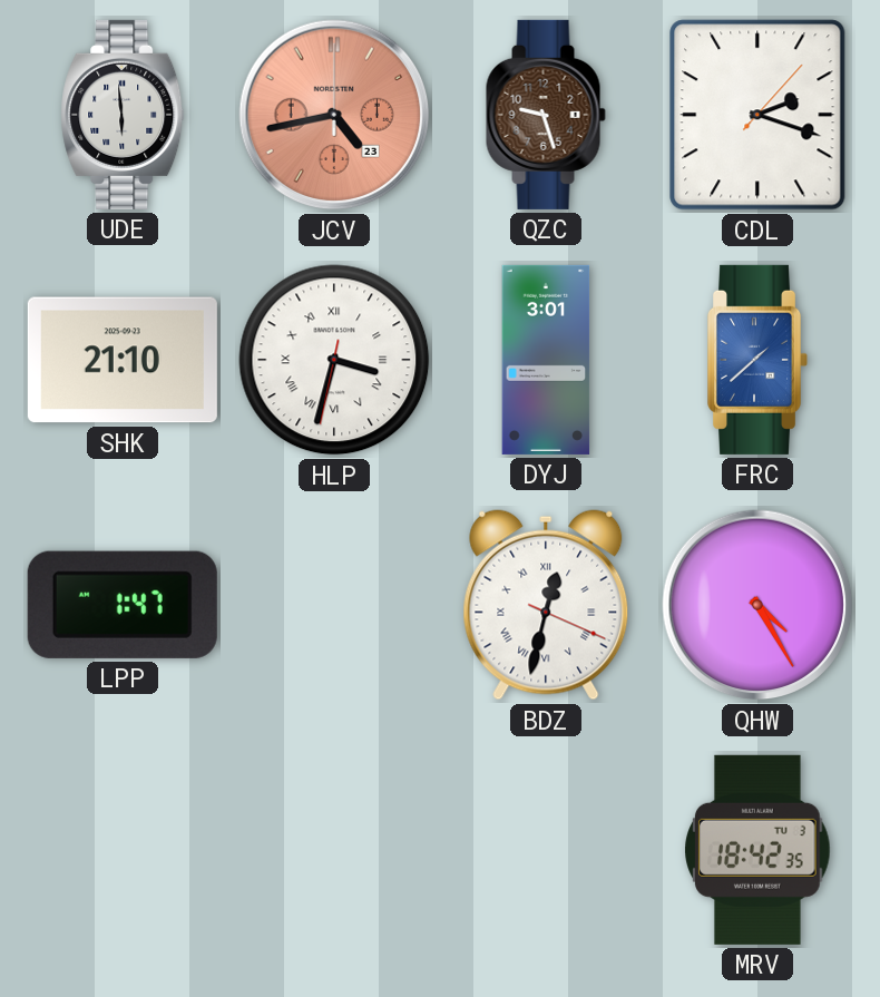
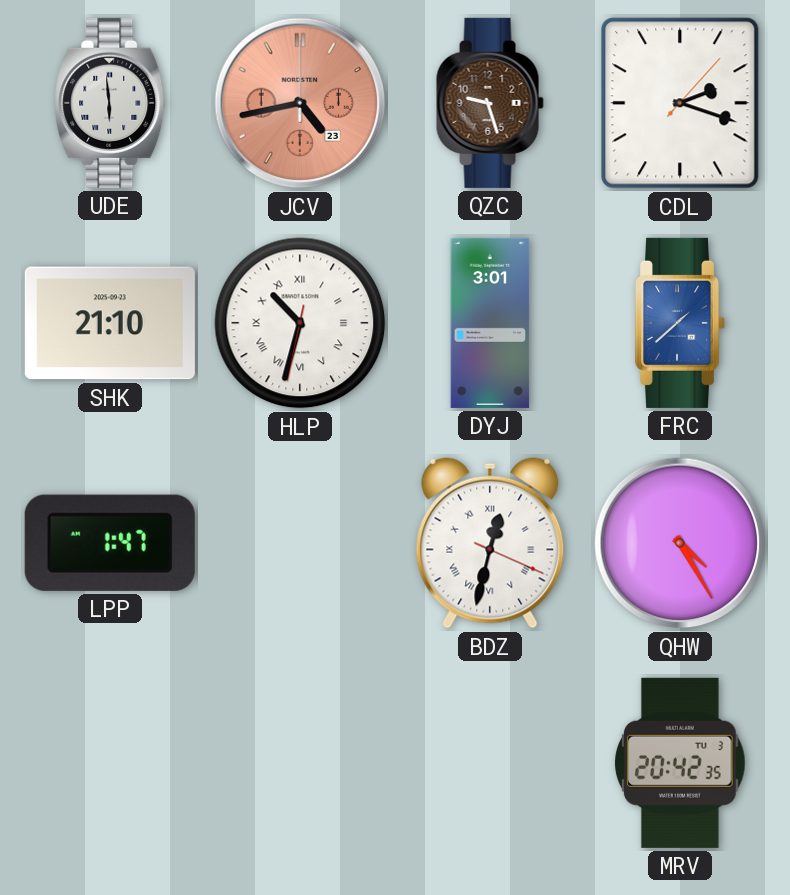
HLP: 3:32 -> 10:32 (300, 323)
MRV: 18:42 -> 20:42 (680, 763)
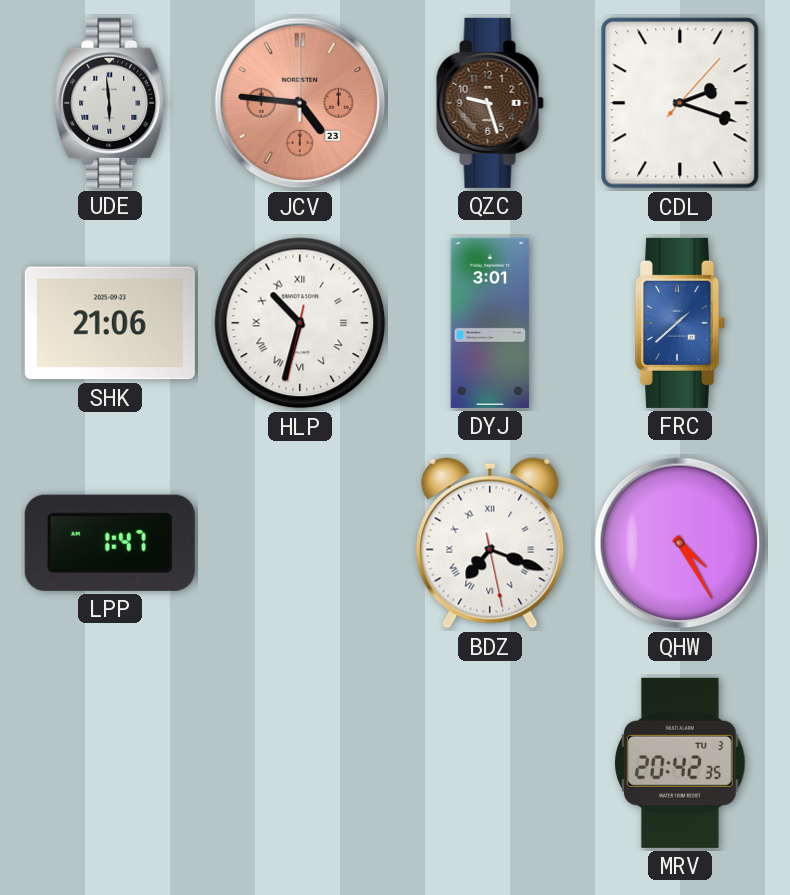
JCV: 4:43 -> 4:46 (300, 103)
SHK: 21:10 -> 21:06 (110, 323)
BDZ: 12:32 -> 7:18 (490, 543)
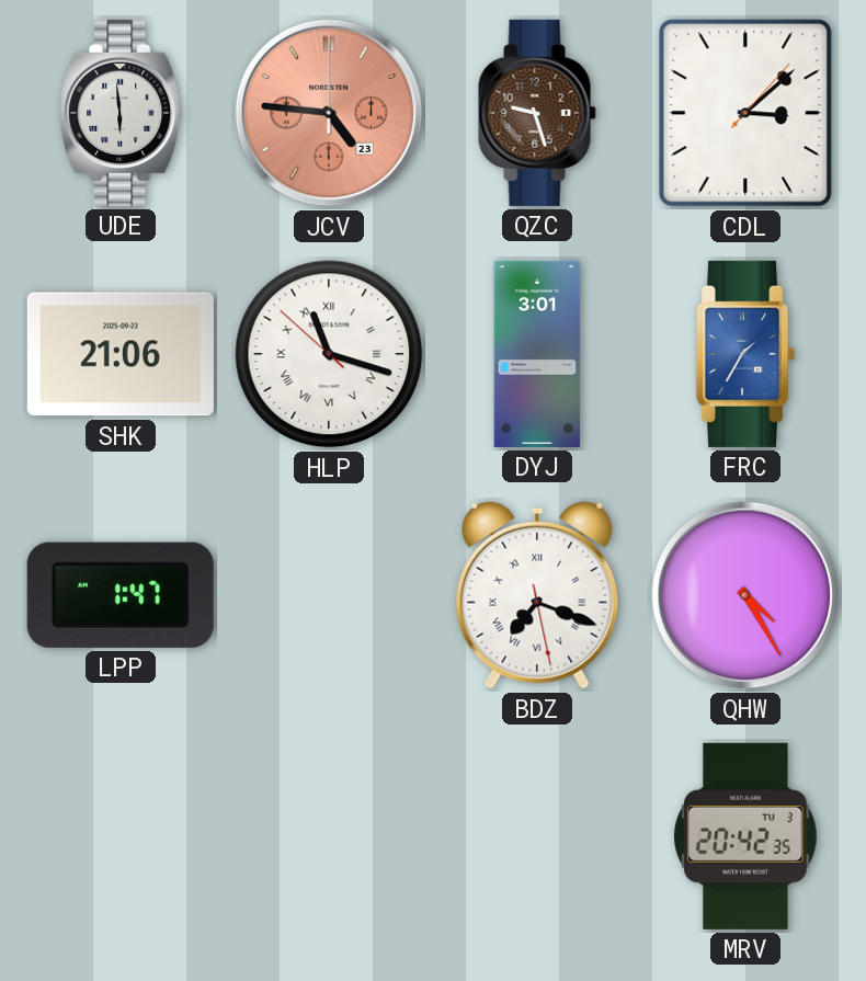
CDL: 2:18 -> 3:08 (745, 113)
HLP: 10:32 -> 11:17 (329, 354)
FRC: 1:38 -> 1:35 (747, 354)
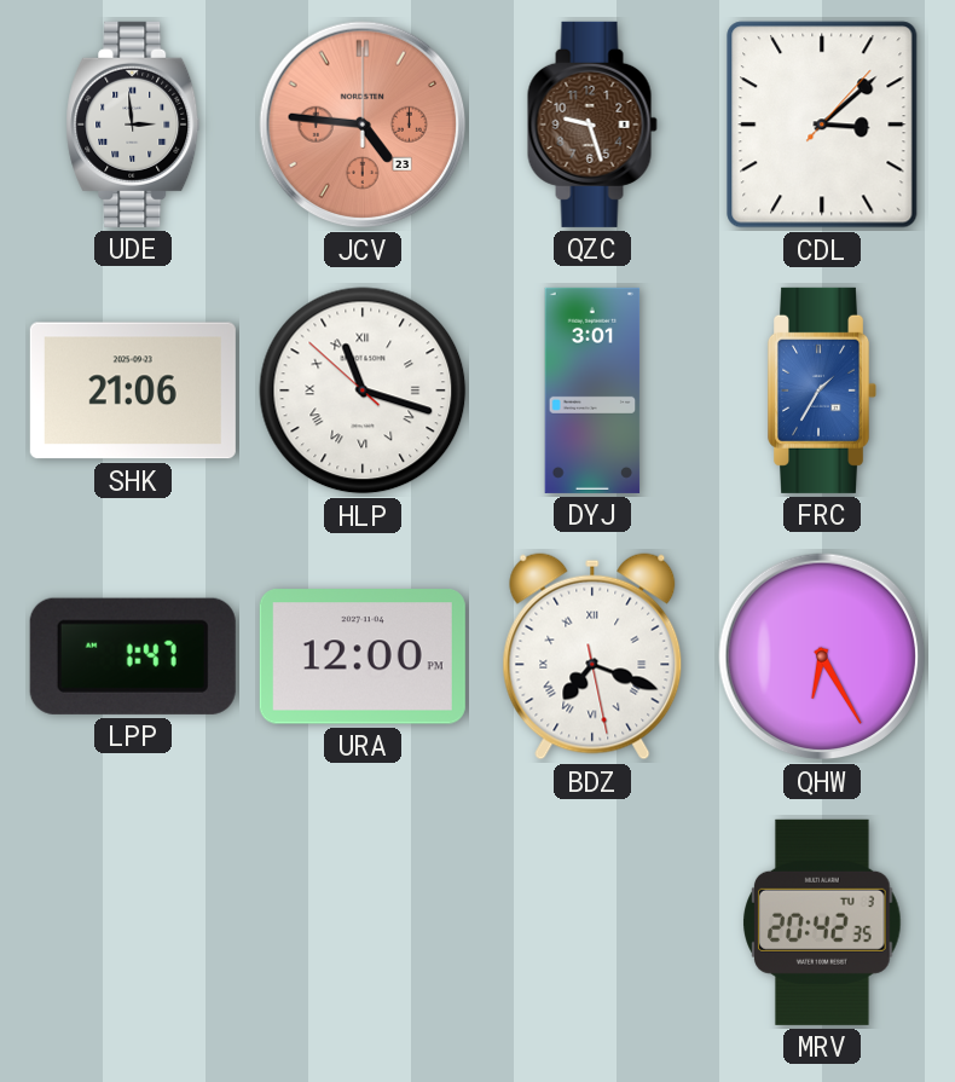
UDE: 5:59 -> 2:59 (133, 125)
URA: none -> 12:00 (363, 656)
QHW: 4:25 -> 6:25 (822, 656)
